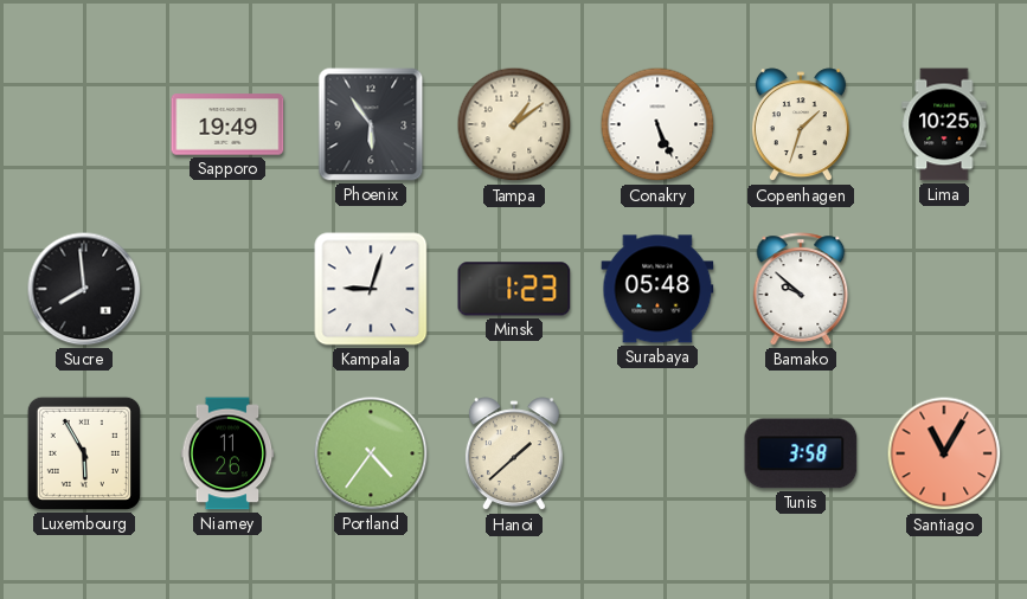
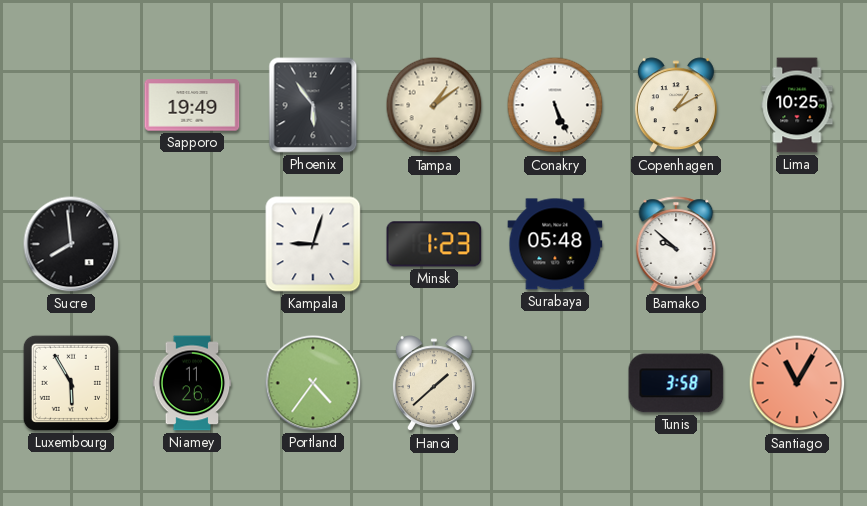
Copenhagen: 1:33 -> 1:10 (676, 106)
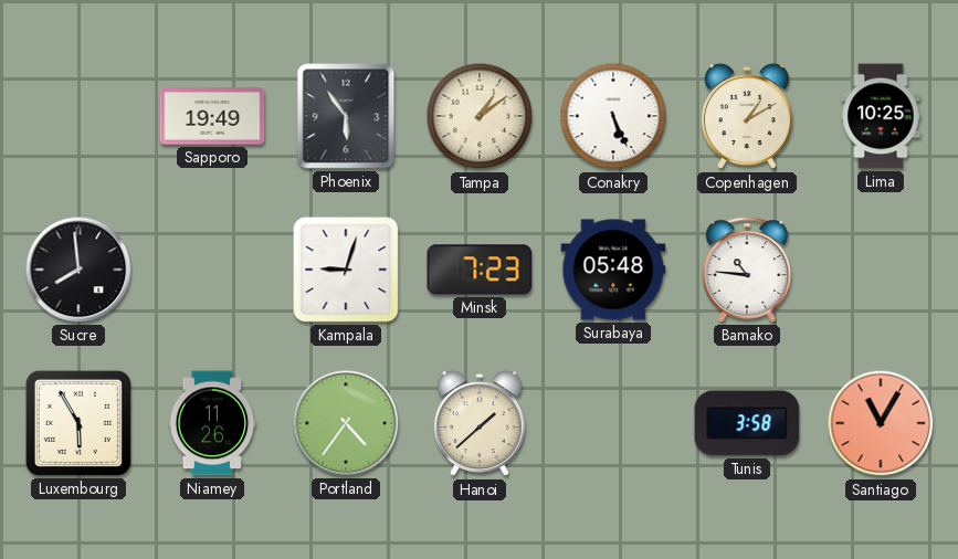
Minsk: 1:23 -> 7:23 (480, 270)
Bamako: 9:52 -> 10:46 (747, 270)
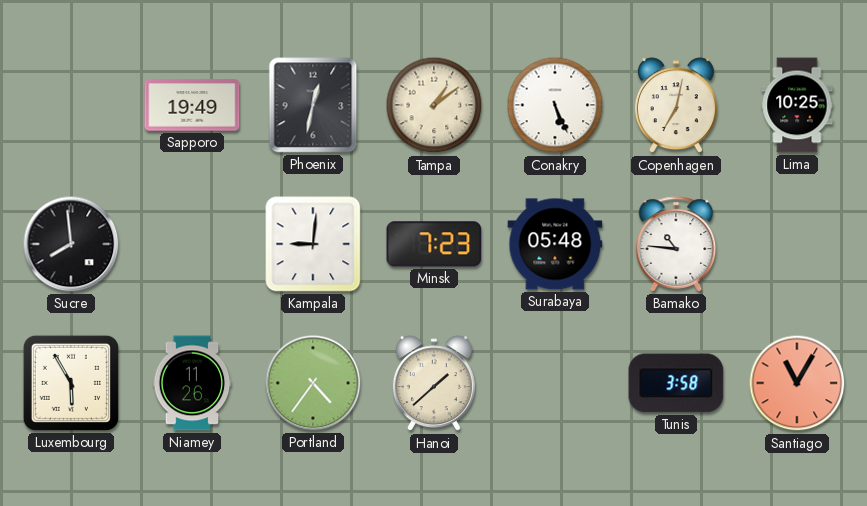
Phoenix: 5:54 -> 12:32 (313, 105)
Copenhagen: 1:10 -> 7:02 (676, 106)
Kampala: 9:03 -> 9:01 (313, 244)
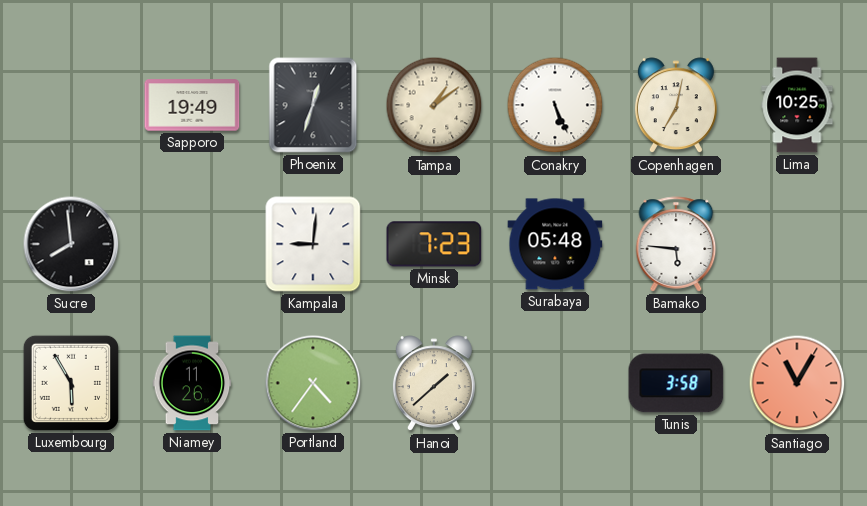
Phoenix: 12:32 -> 12:33 (313, 105)
Bamako: 10:46 -> 5:46 (676, 244)
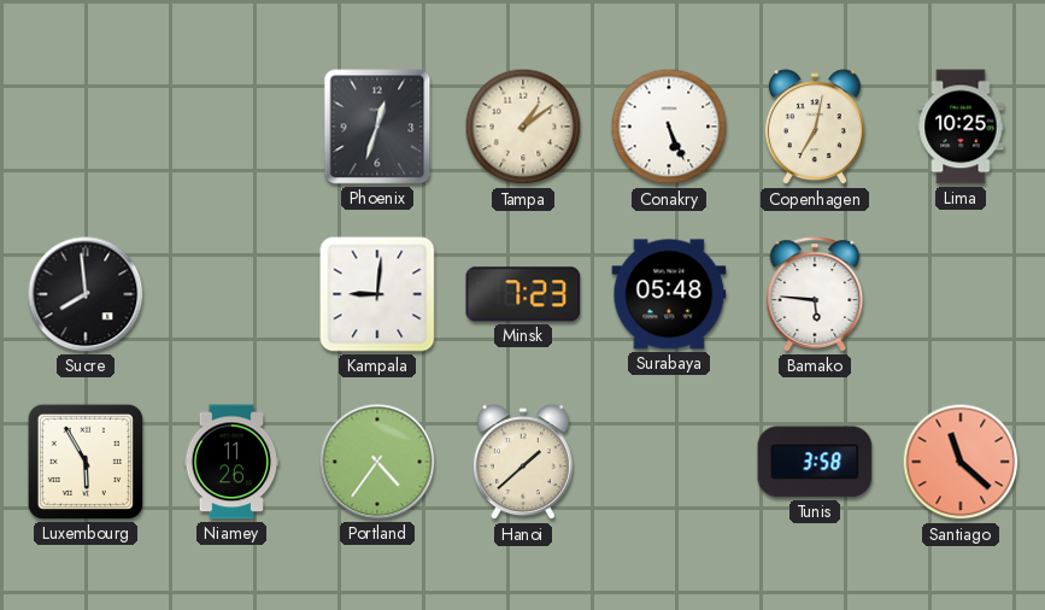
Sapporo: 19:49 -> none (192, 105)
Santiago: 11:05 -> 11:22 (961, 462)
